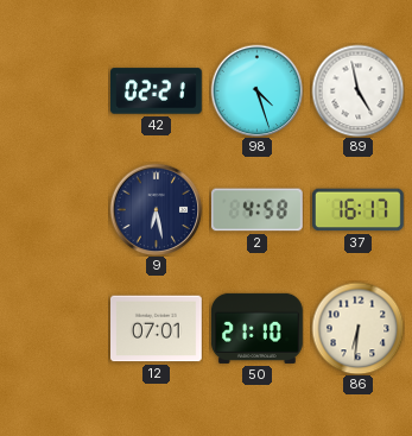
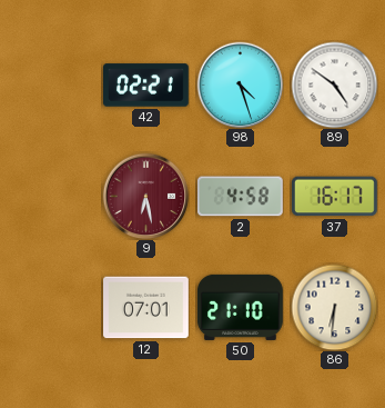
89: 4:58 -> 4:51 (334, 84)
9 dial: navy -> burgundy (145, 196)
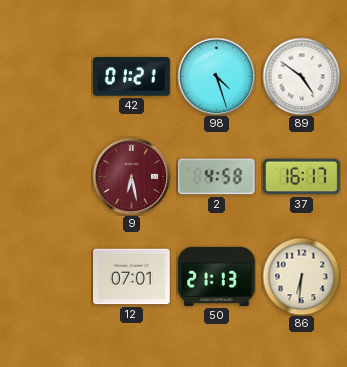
42: 02:21 -> 01:21 (132, 77)
50: 21:10 -> 21:13 (217, 276)
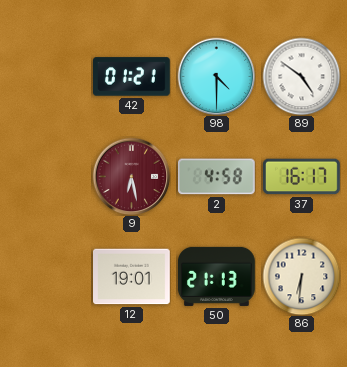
98: 4:27 -> 4:30 (216, 76)
12: 07:01 -> 19:01 (132, 277)
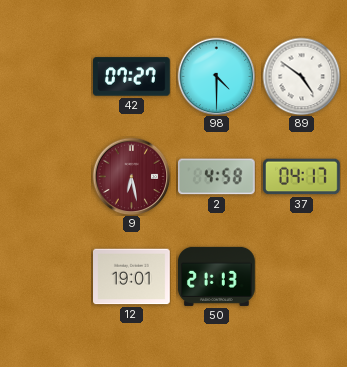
42: 01:21 -> 07:27 (132, 77)
37: 16:17 -> 04:17 (301, 177)
86: 6:31 -> none (301, 276)
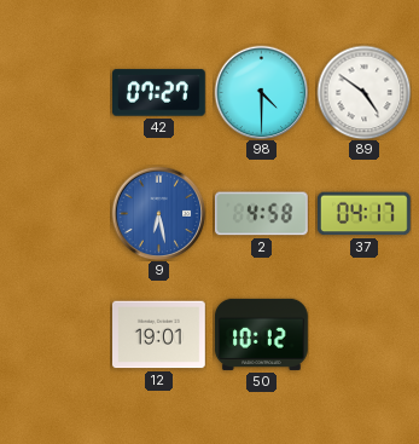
9 dial: burgundy -> blue (158, 213)
50: 21:13 -> 10:12 (262, 334)
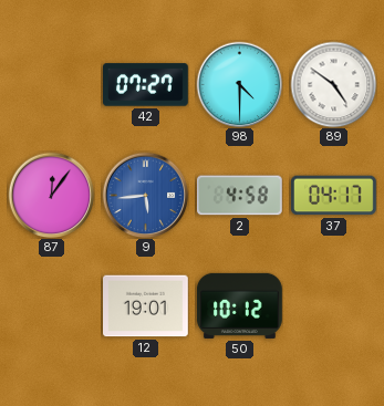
87: none -> 12:06 (51, 195)
9: 6:28 -> 5:44 (145, 195)
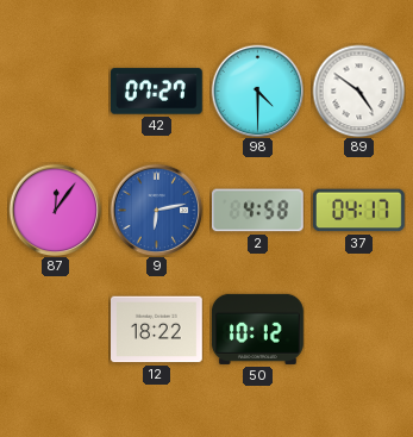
9: 5:44 -> 6:13 (156, 210)
12: 19:01 -> 18:22 (157, 330)
